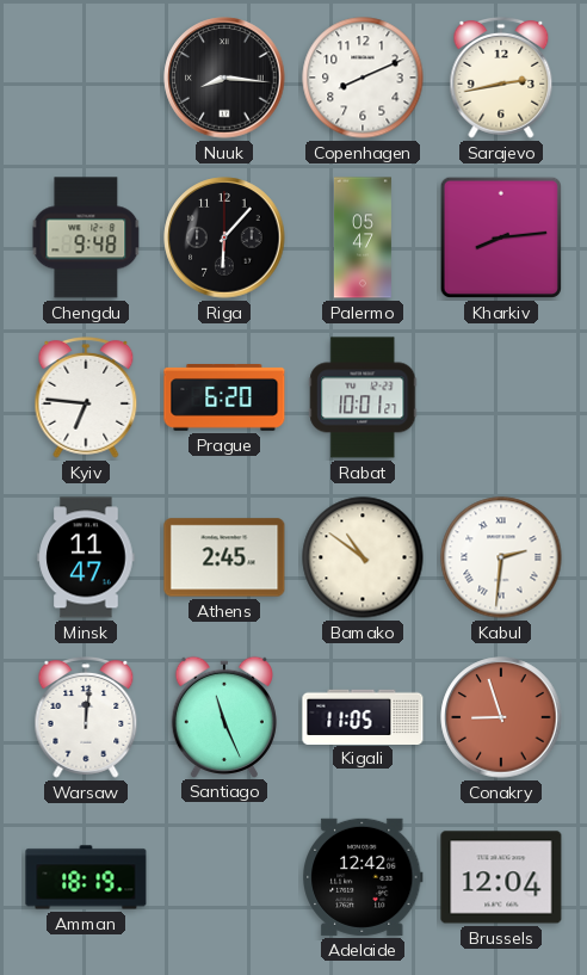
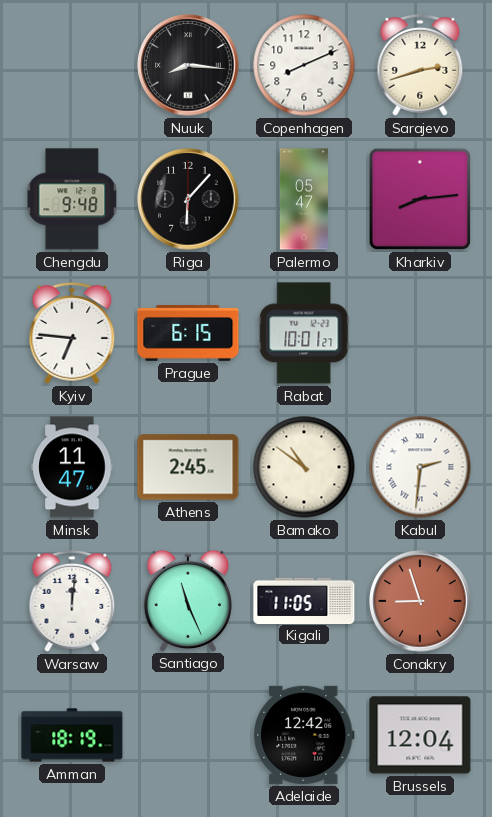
Sarajevo: 2:43 -> 2:42 (420, 65)
Prague: 6:20 -> 6:15 (188, 334)
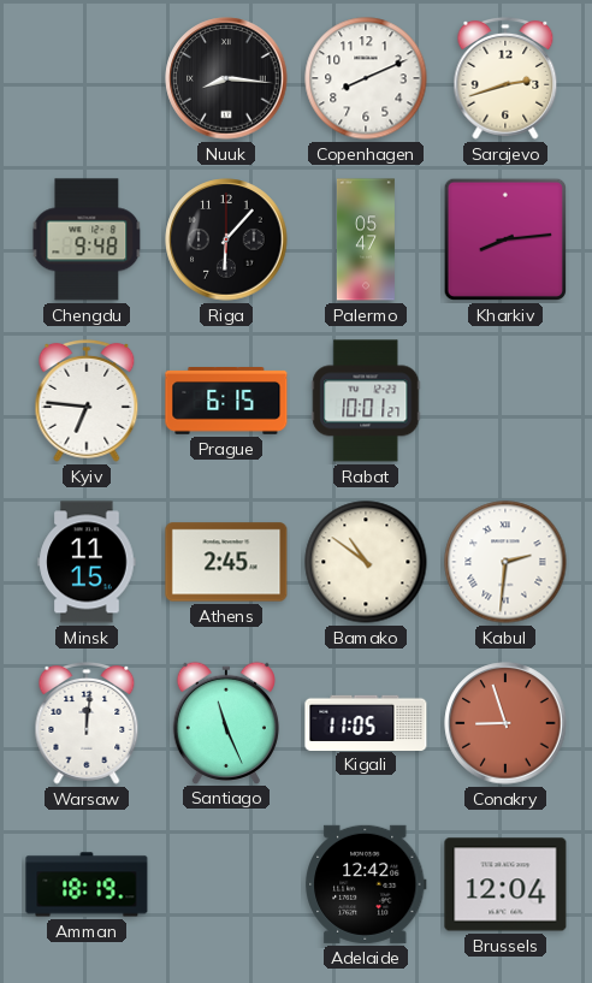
Minsk: 11:47 -> 11:15 (87, 562)
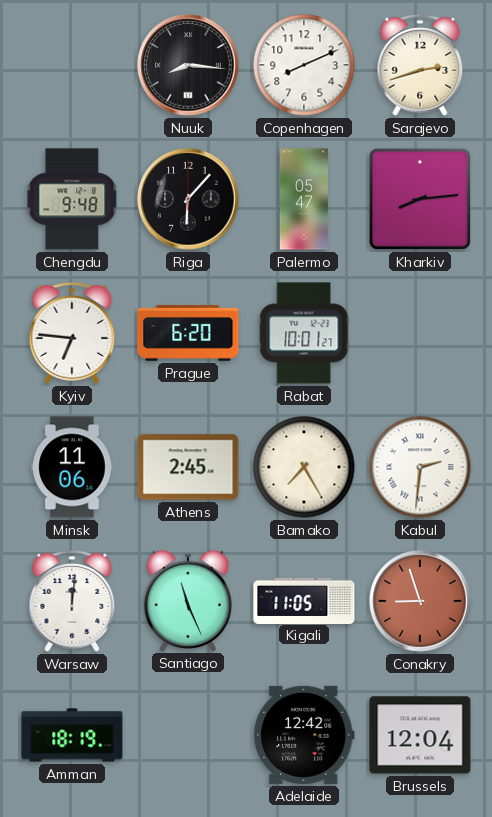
Prague: 6:15 -> 6:20 (188, 334)
Minsk: 11:15 -> 11:06 (72, 467)
Bamako: 10:51 -> 7:25 (304, 467)
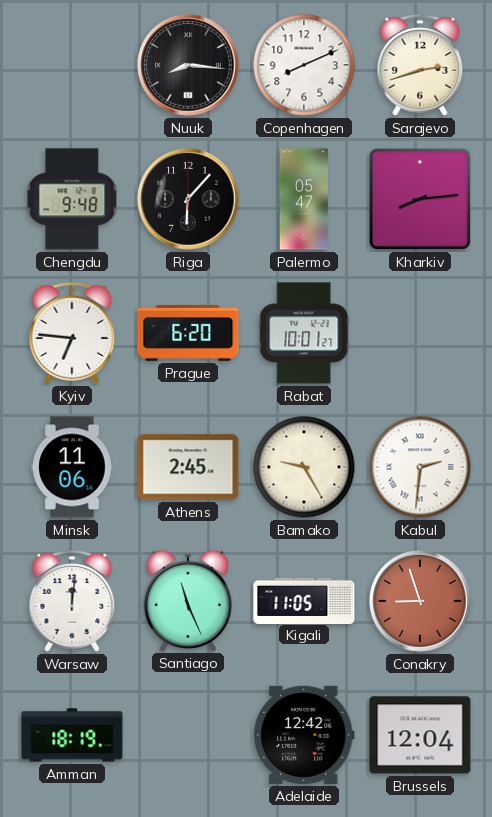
Bamako: 7:25 -> 9:25 (304, 467)
